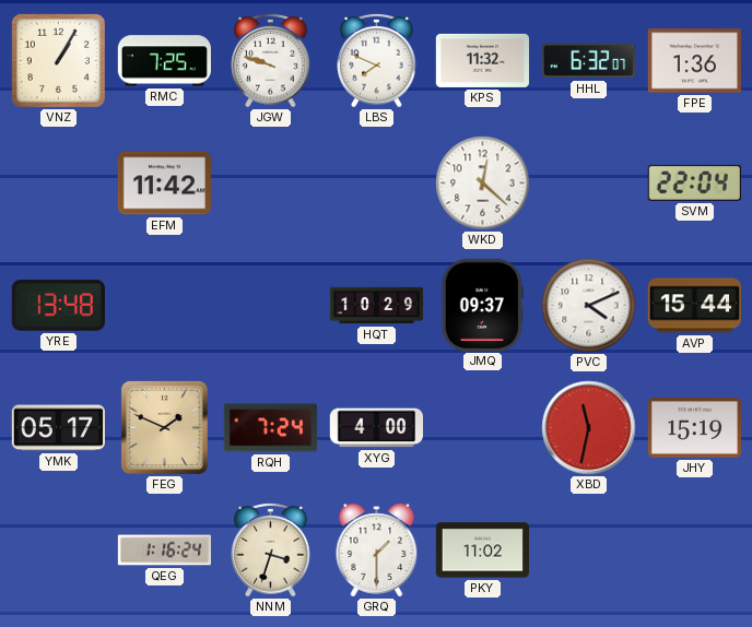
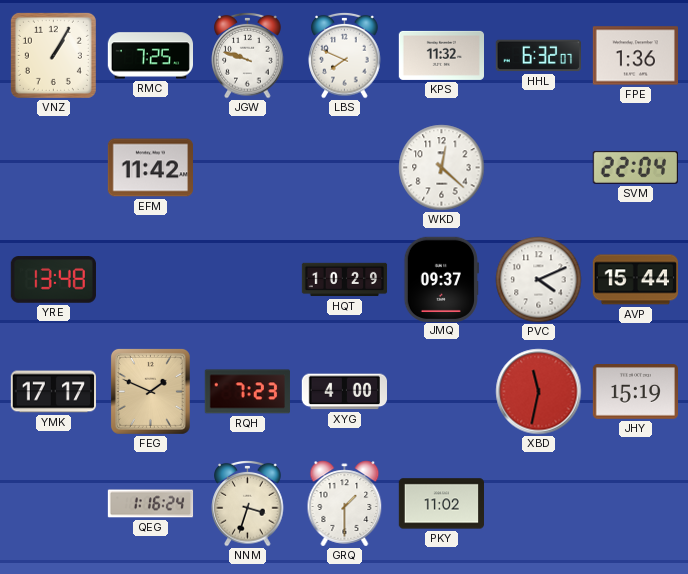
YMK: 05:17 -> 17:17 (53, 392)
RQH: 7:24 -> 7:23 (247, 392)
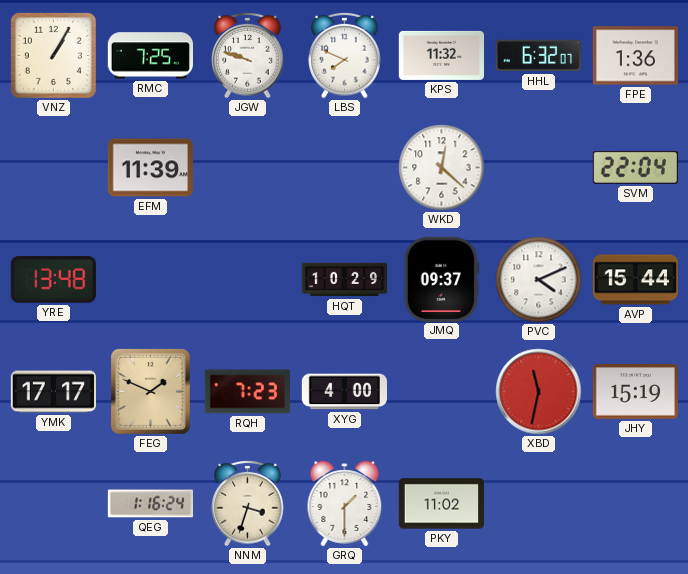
EFM: 11:42 -> 11:39 (150, 168)
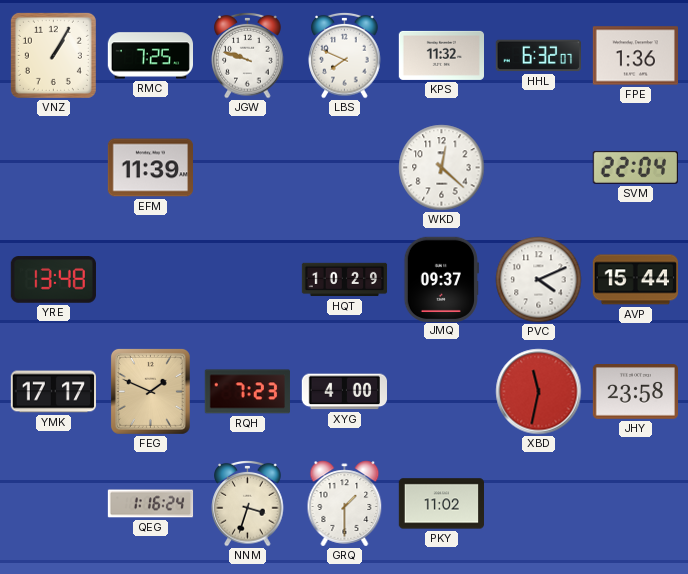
JHY: 15:19 -> 23:58 (635, 392)
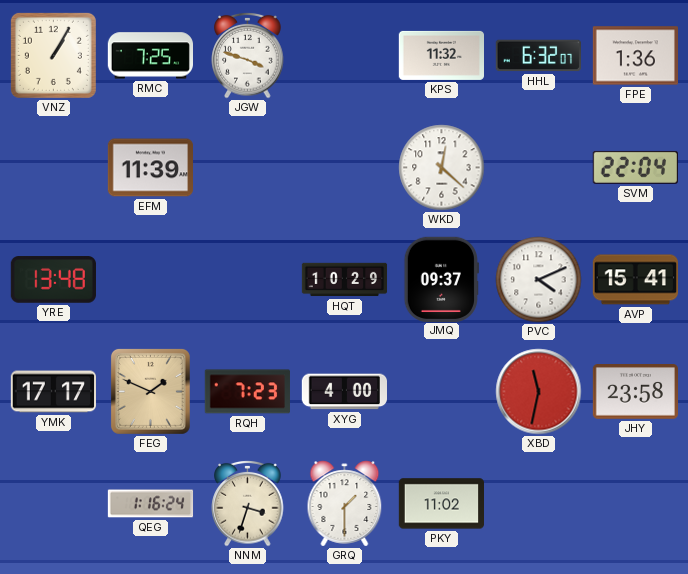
JGW: 9:48 -> 3:48 (248, 55)
LBS: 7:49 -> none (345, 55)
AVP: 15:44 -> 15:41 (635, 280)
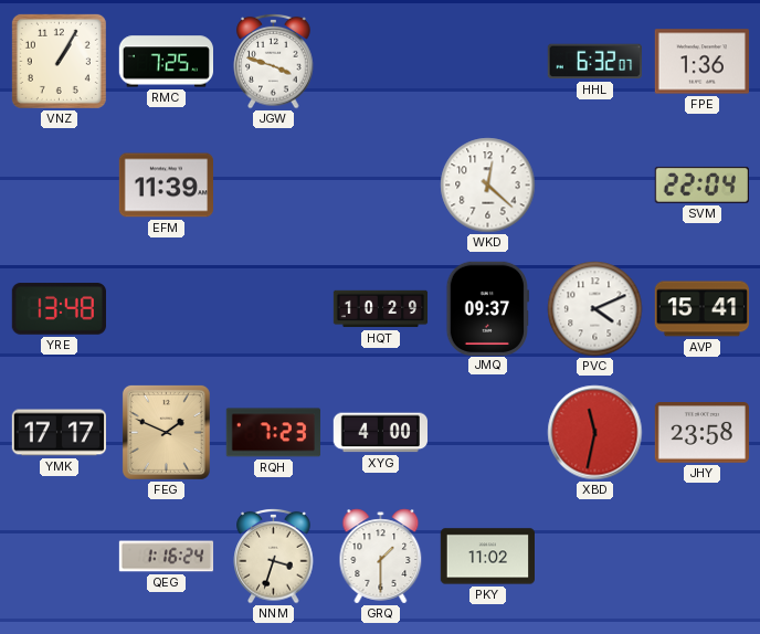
KPS: 11:32 -> none (441, 55)
